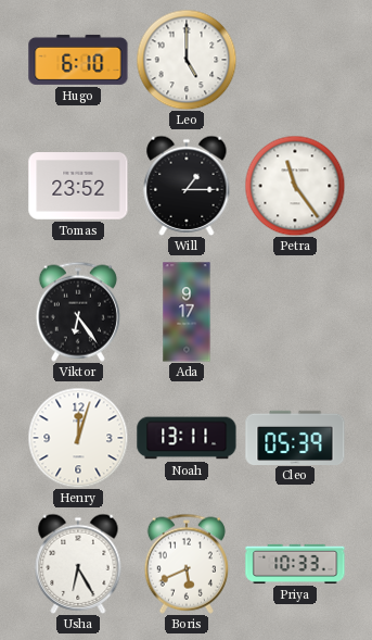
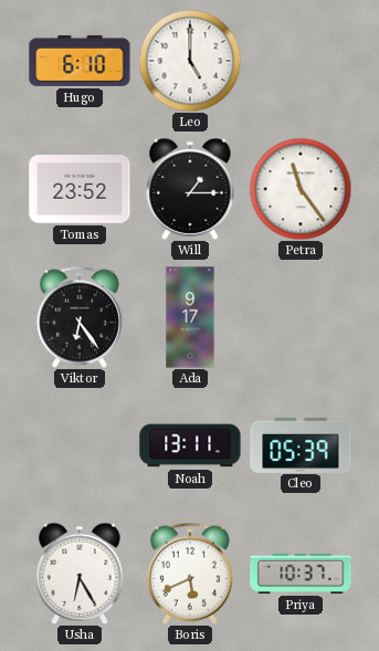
Henry: 12:03 -> none (78, 438)
Priya: 10:33 -> 10:37 (301, 574)
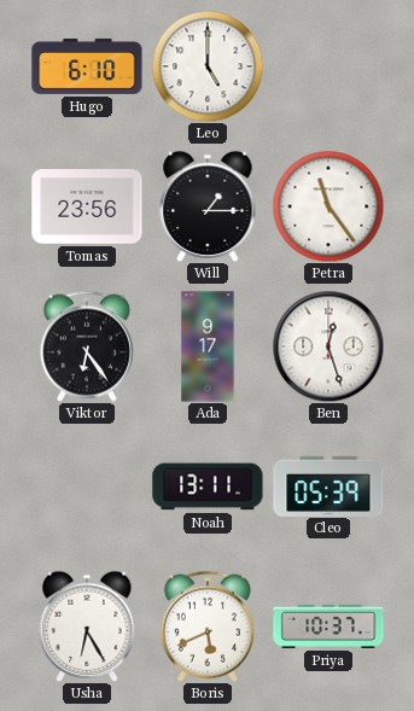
Tomas: 23:52 -> 23:56 (87, 208)
Ben: none -> 12:27 (328, 346)
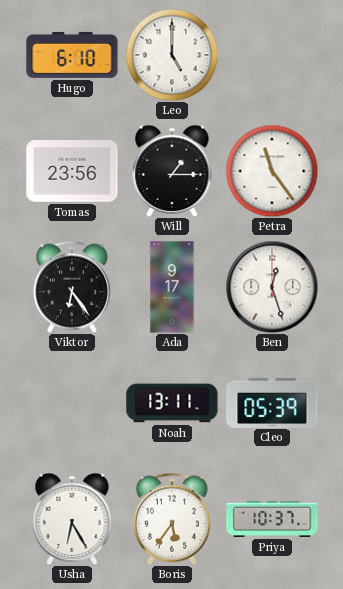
Boris: 5:41 -> 5:36 (172, 519)
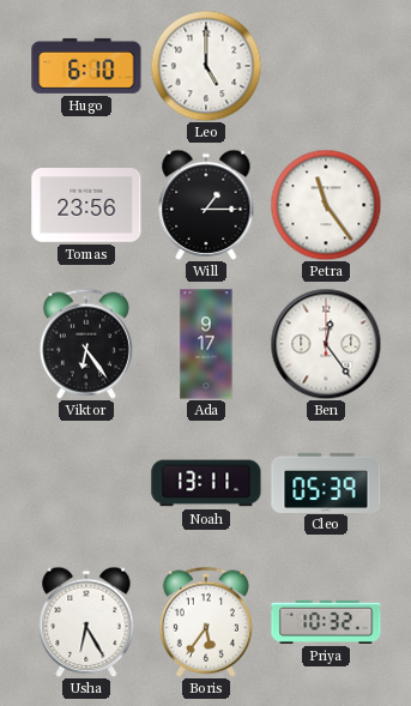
Ben: 12:27 -> 12:24 (326, 344)
Priya: 10:37 -> 10:32 (326, 622)
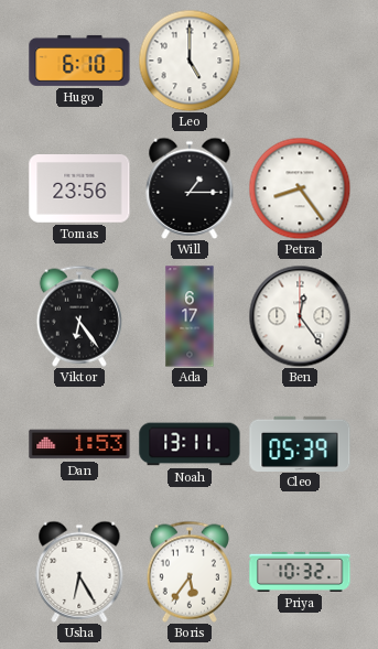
Petra: 11:24 -> 8:24 (300, 188)
Ada: 9:17 -> 6:17 (190, 316)
Dan: none -> 1:53 (79, 444)
